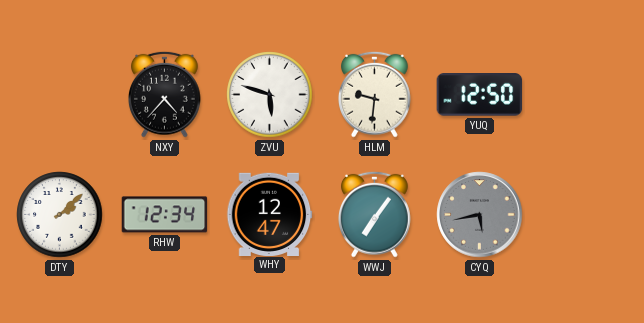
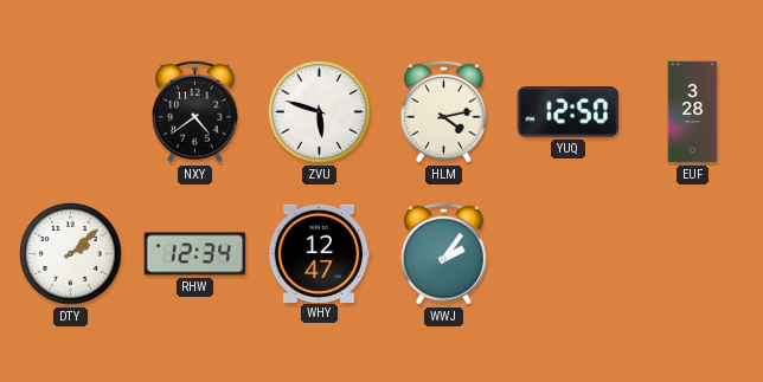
NXY: 4:37 -> 4:39 (194, 111)
HLM: 9:31 -> 4:13 (443, 111)
EUF: none -> 3:28 (693, 112)
WWJ: 7:06 -> 2:06 (443, 253)
CYQ: 5:43 -> none (480, 215)
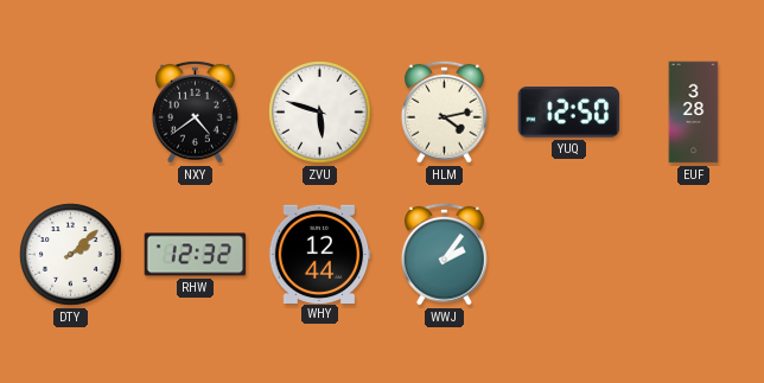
RHW: 12:34 -> 12:32 (196, 255)
WHY: 12:47 -> 12:44 (319, 254)
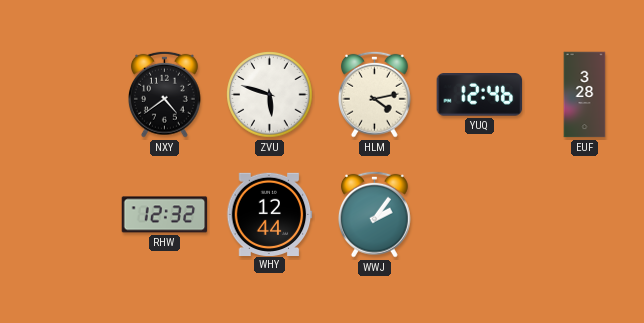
YUQ: 12:50 -> 12:46 (480, 95)
DTY: 2:08 -> none (71, 255)
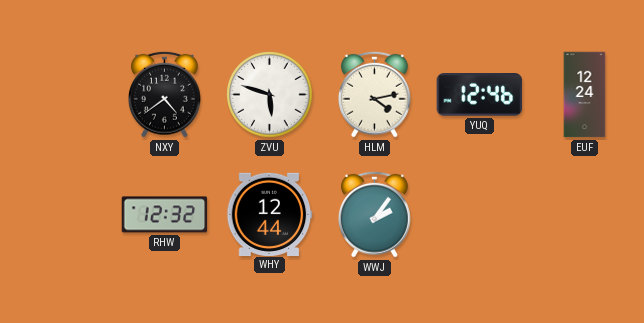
EUF: 3:28 -> 12:24 (585, 95)
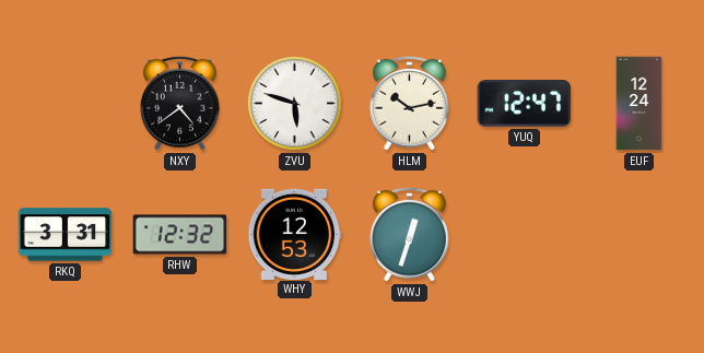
HLM: 4:13 -> 10:13 (409, 103)
YUQ: 12:46 -> 12:47 (525, 104)
RKQ: none -> 3:31 (66, 235)
WHY: 12:44 -> 12:53 (294, 234)
WWJ: 2:06 -> 12:33 (409, 234)
